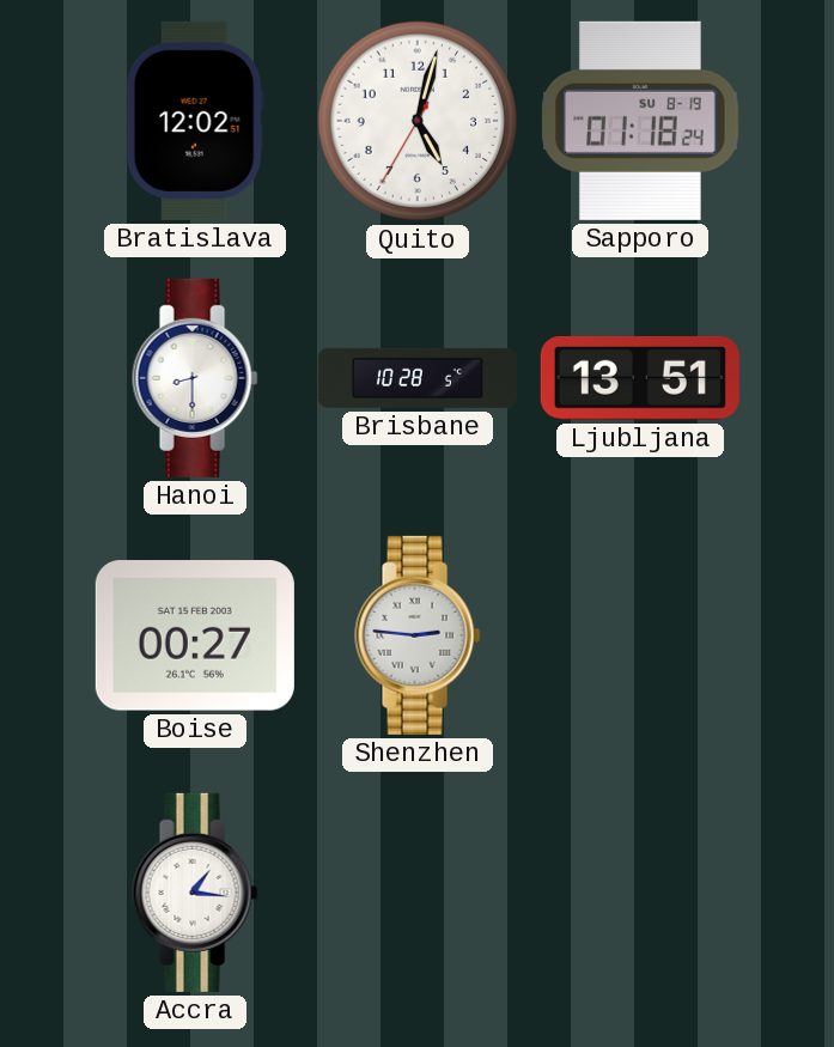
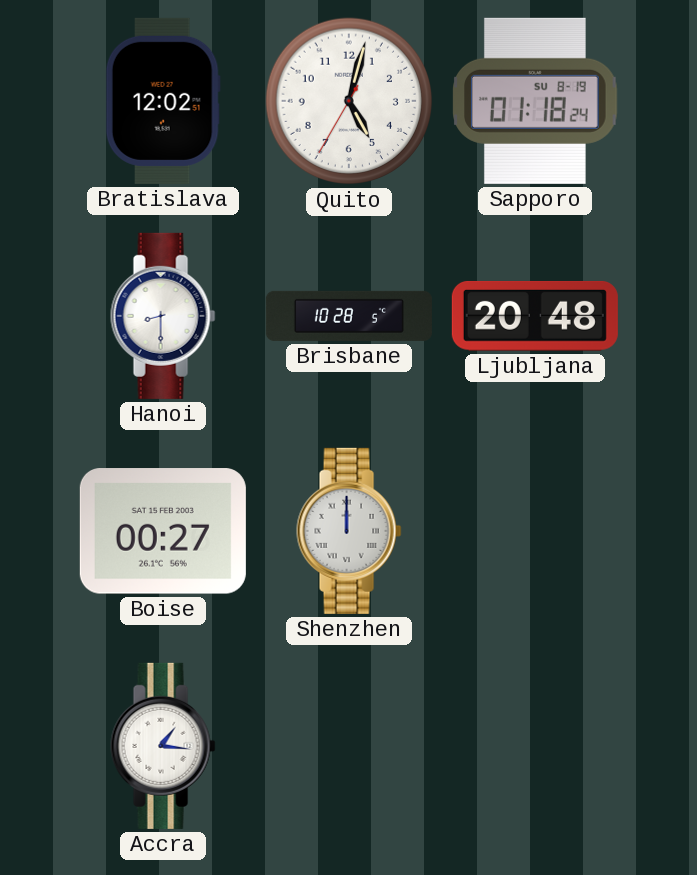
Ljubljana: 13:51 -> 20:48 (535, 316)
Shenzhen: 2:46 -> 12:00 (349, 531)
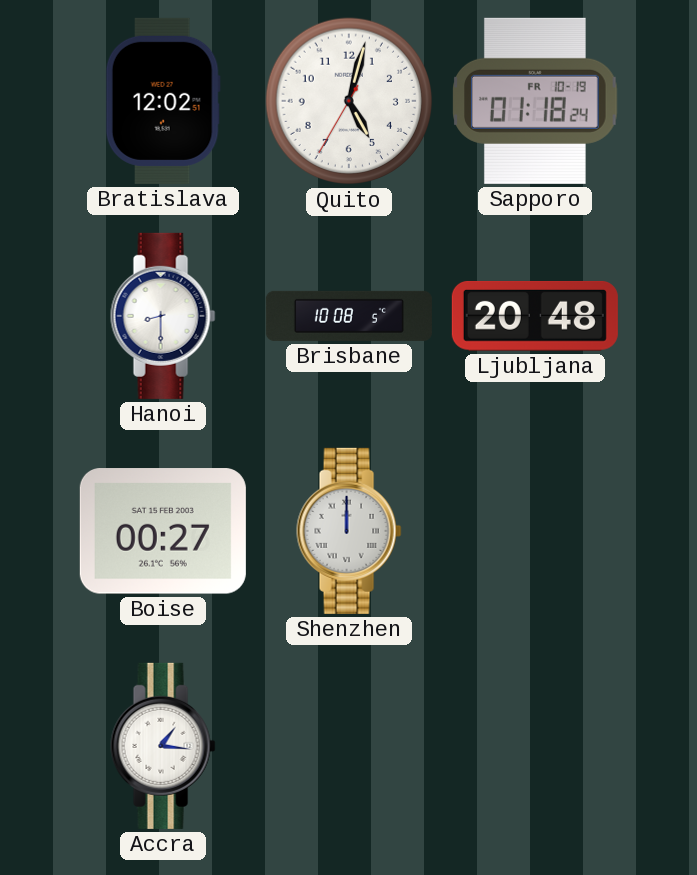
Sapporo date: SU 8-19 -> FR 10-19 (535, 101)
Brisbane: 10:28 -> 10:08 (349, 316)
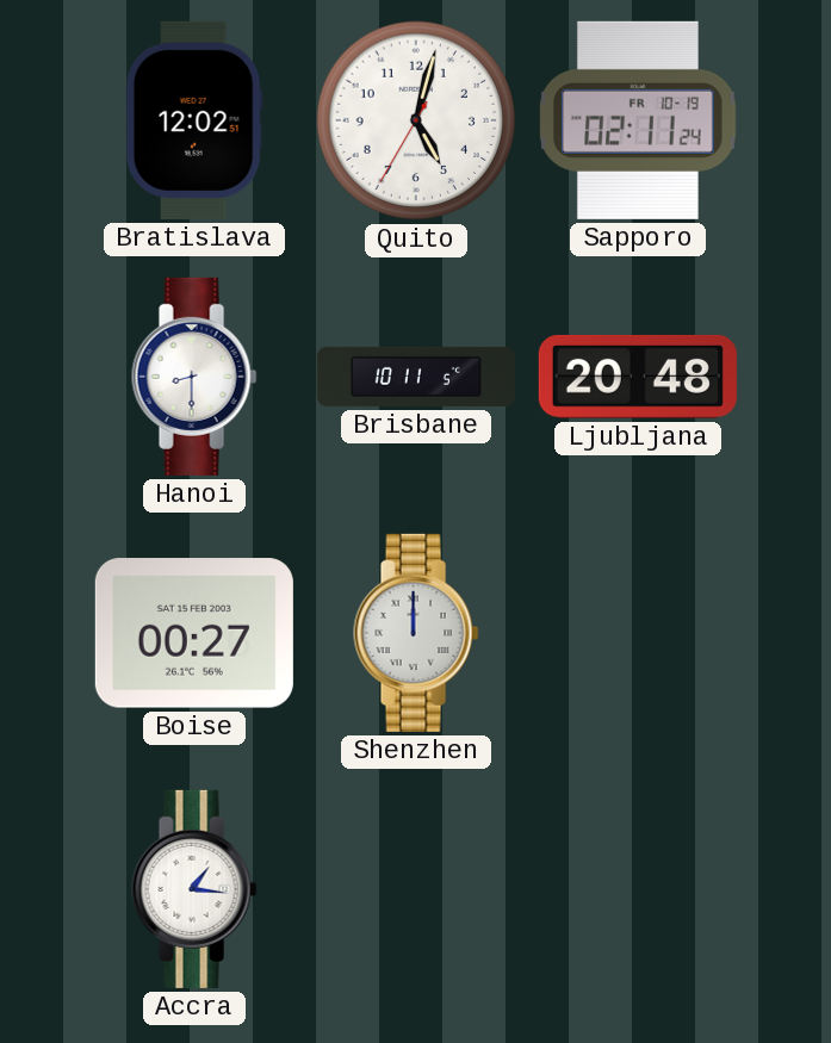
Sapporo: 01:18 -> 02:11 (638, 120)
Brisbane: 10:08 -> 10:11 (416, 377)
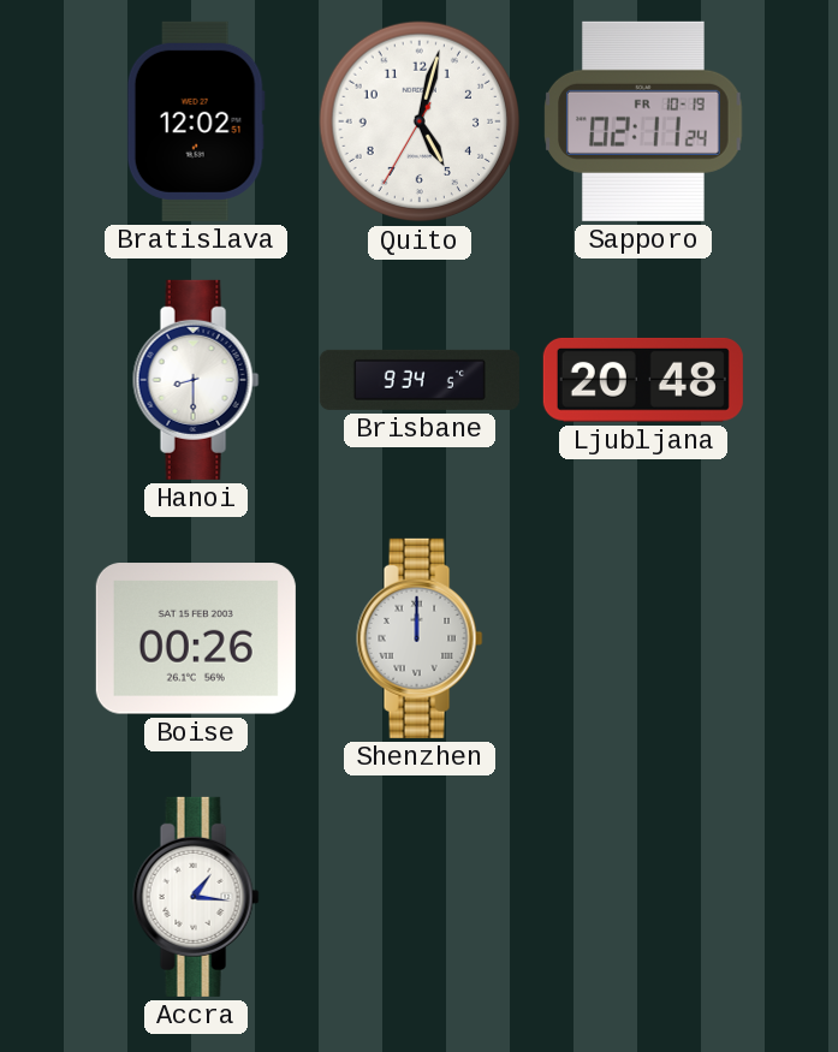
Brisbane: 10:11 -> 9:34 (420, 380)
Boise: 00:27 -> 00:26 (196, 638)
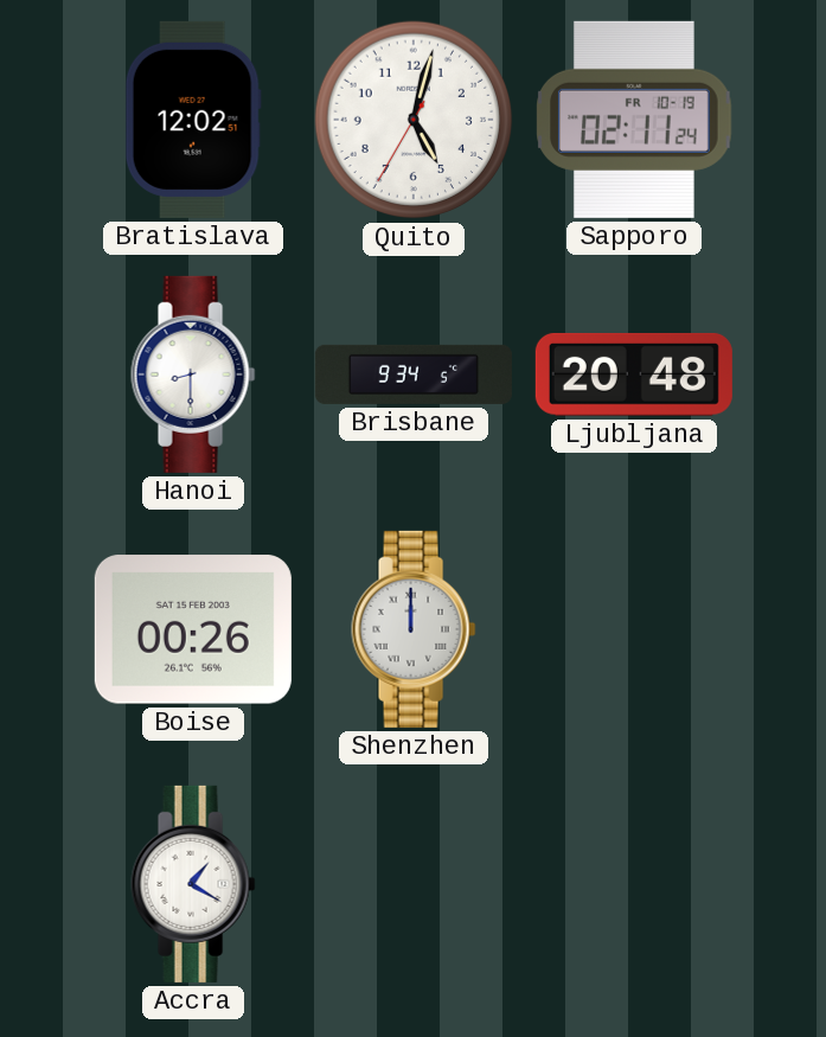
Accra: 1:16 -> 1:20 (193, 884)
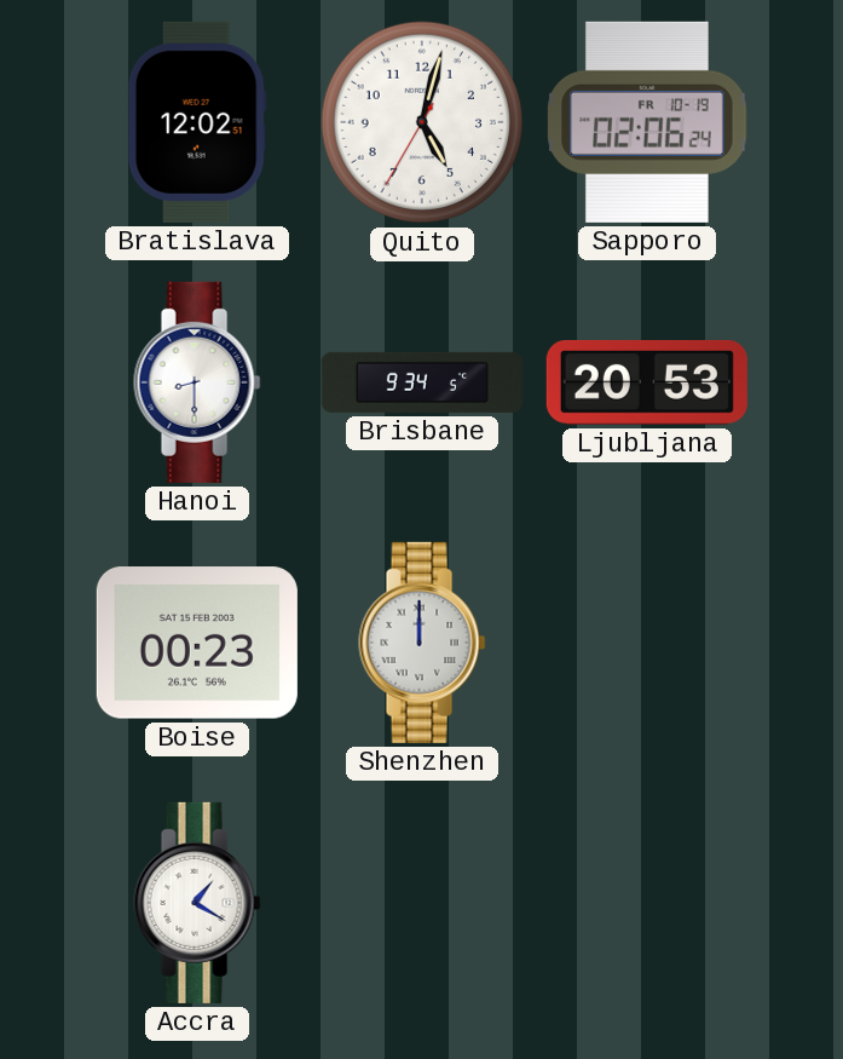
Sapporo: 02:11 -> 02:06 (647, 122)
Ljubljana: 20:48 -> 20:53 (647, 382)
Boise: 00:26 -> 00:23 (197, 643)
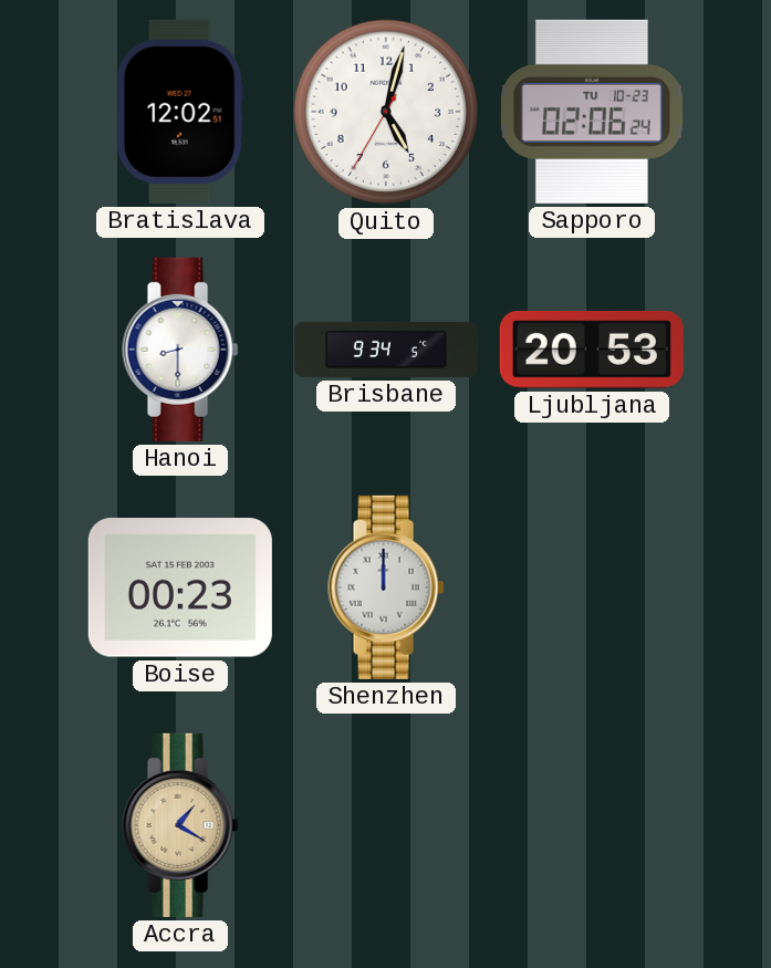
Sapporo date: FR 10-19 -> TU 10-23 (592, 112)
Accra dial: white -> champagne (180, 825)
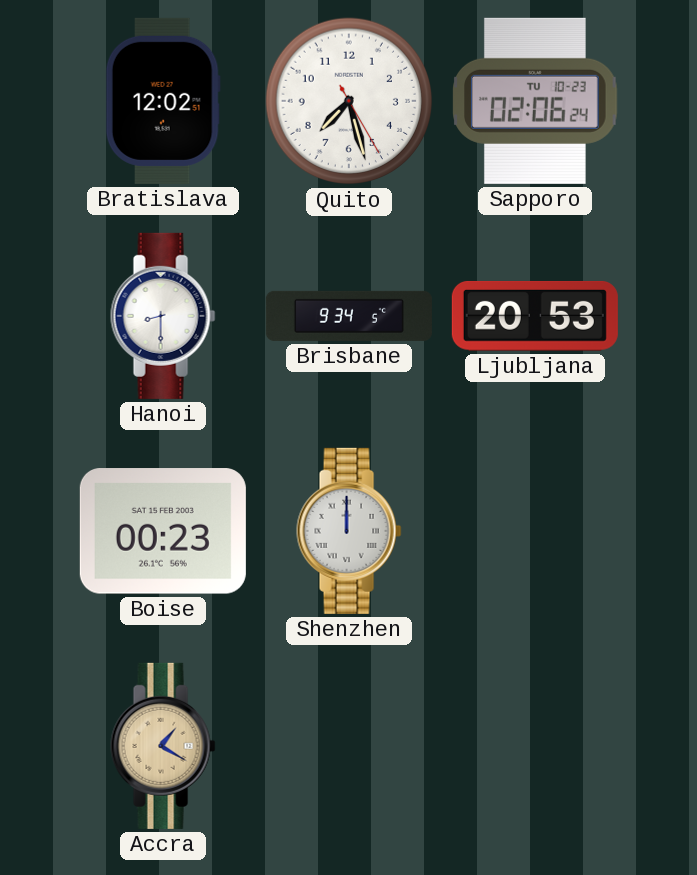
Quito: 5:02 -> 7:27 (349, 101)
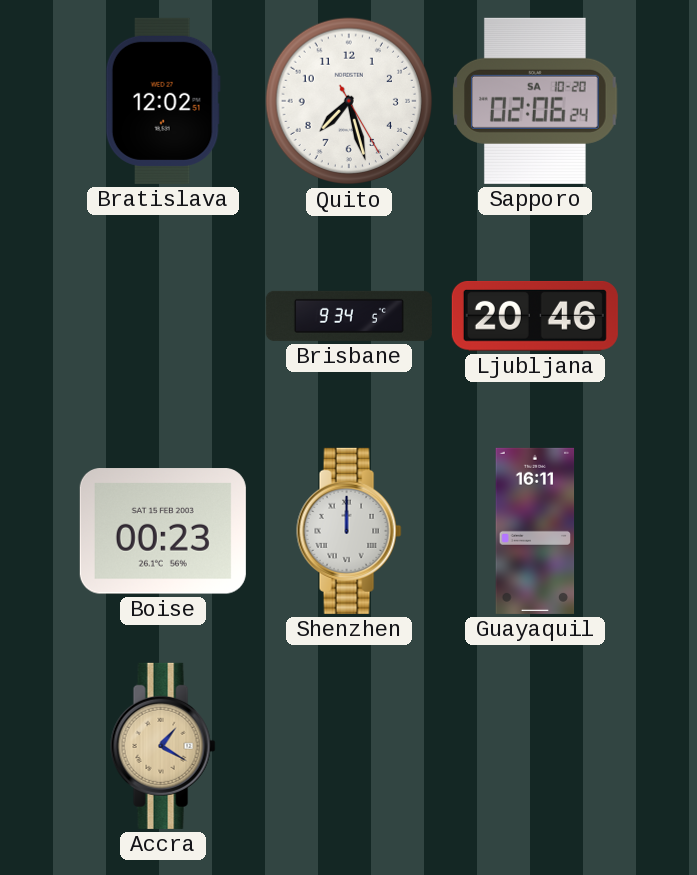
Sapporo date: TU 10-23 -> SA 10-20 (535, 101)
Hanoi: 8:30 -> none (163, 316)
Ljubljana: 20:53 -> 20:46 (535, 316)
Guayaquil: none -> 16:11 (535, 531)
